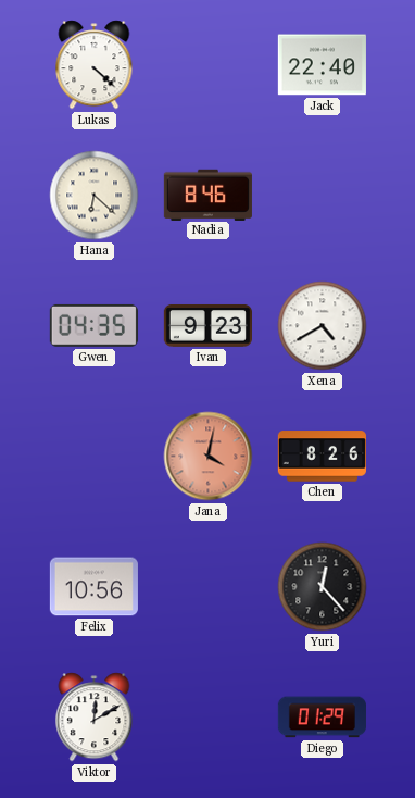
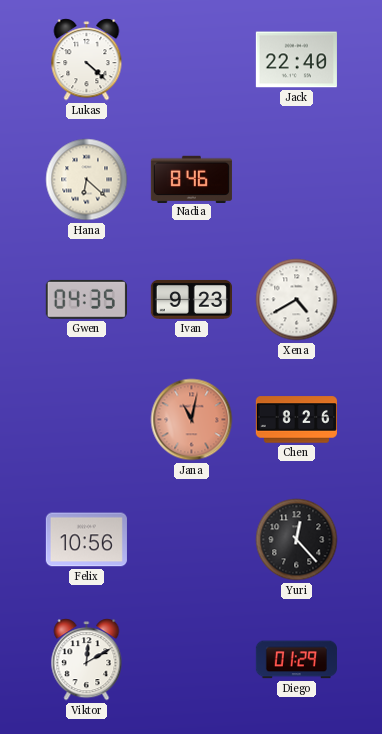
Jana: 4:02 -> 11:02 (192, 420)
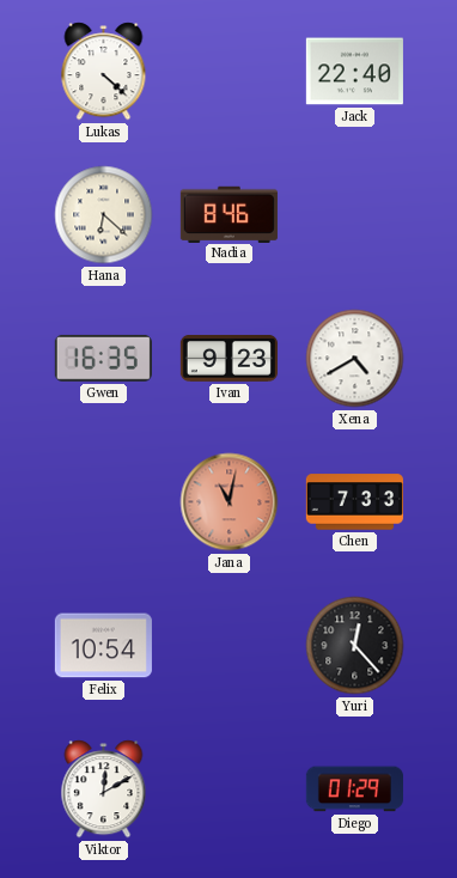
Gwen: 04:35 -> 16:35 (103, 358)
Chen: 8:26 -> 7:33 (354, 502)
Felix: 10:56 -> 10:54 (103, 646)
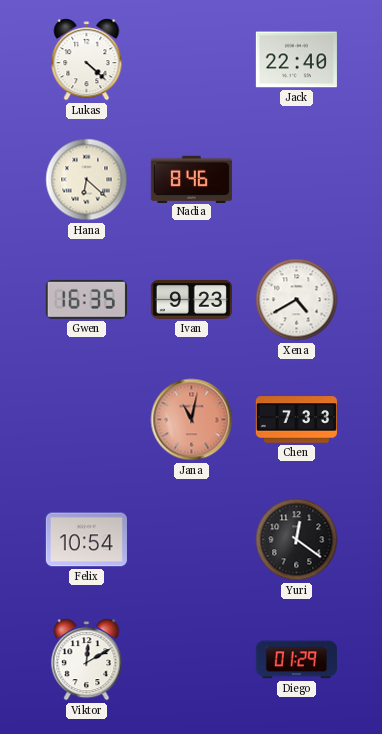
Yuri: 12:23 -> 12:21 (297, 540)
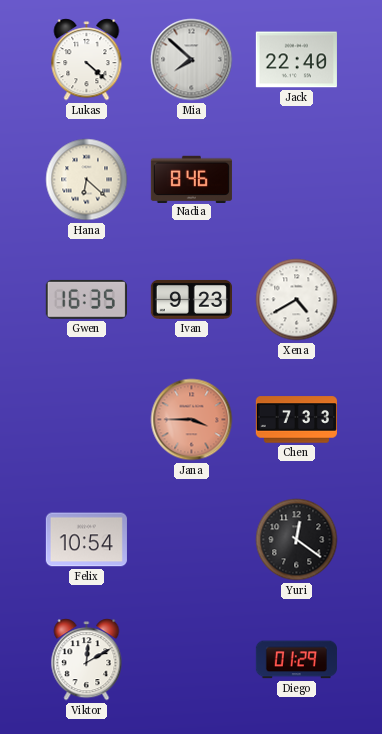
Mia: none -> 7:52 (192, 60)
Jana: 11:02 -> 3:45 (192, 420)
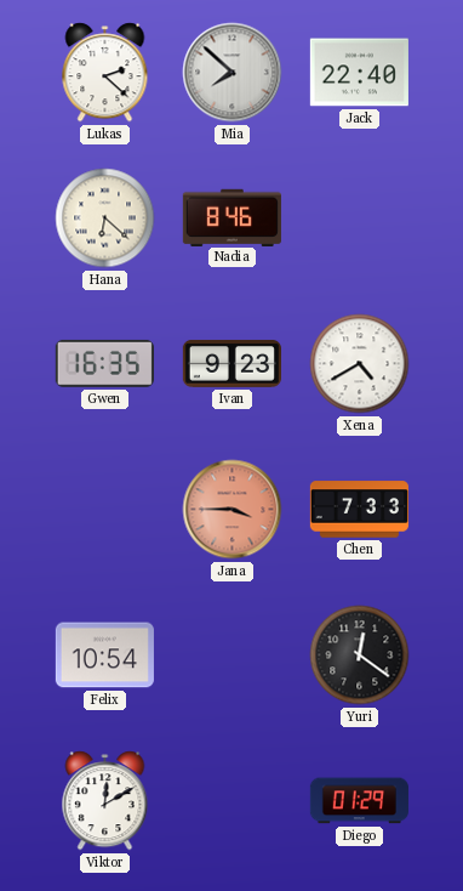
Lukas: 4:22 -> 2:22 (105, 73)
